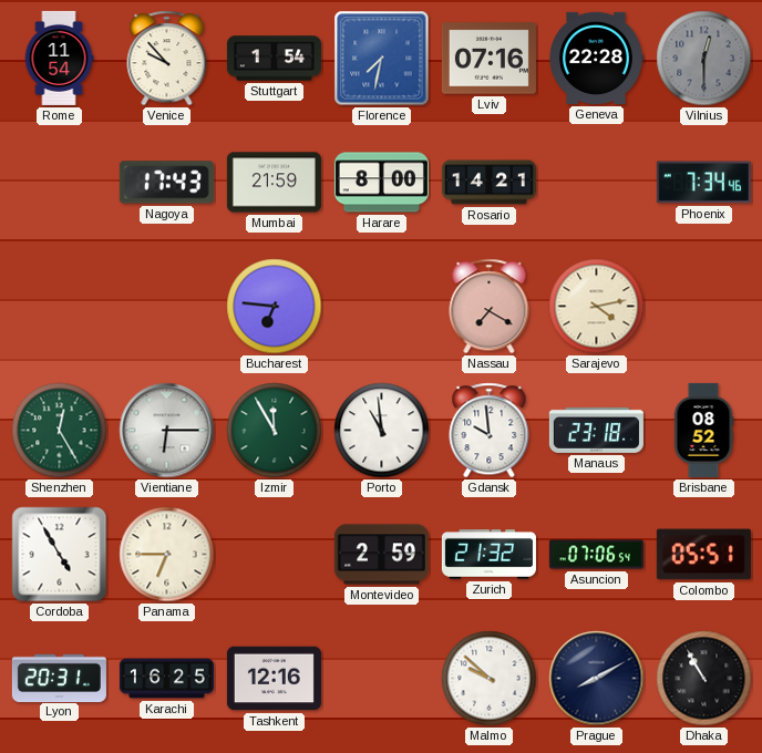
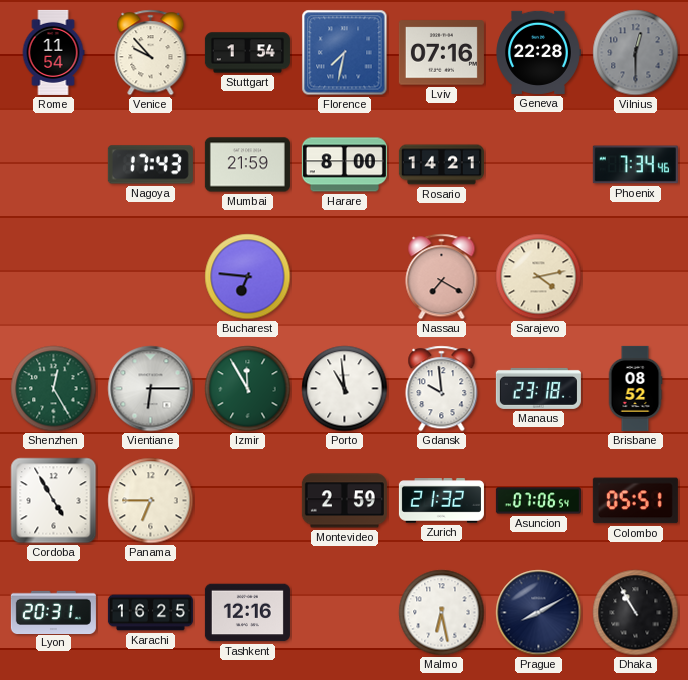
Malmo: 9:52 -> 6:28 (442, 613)
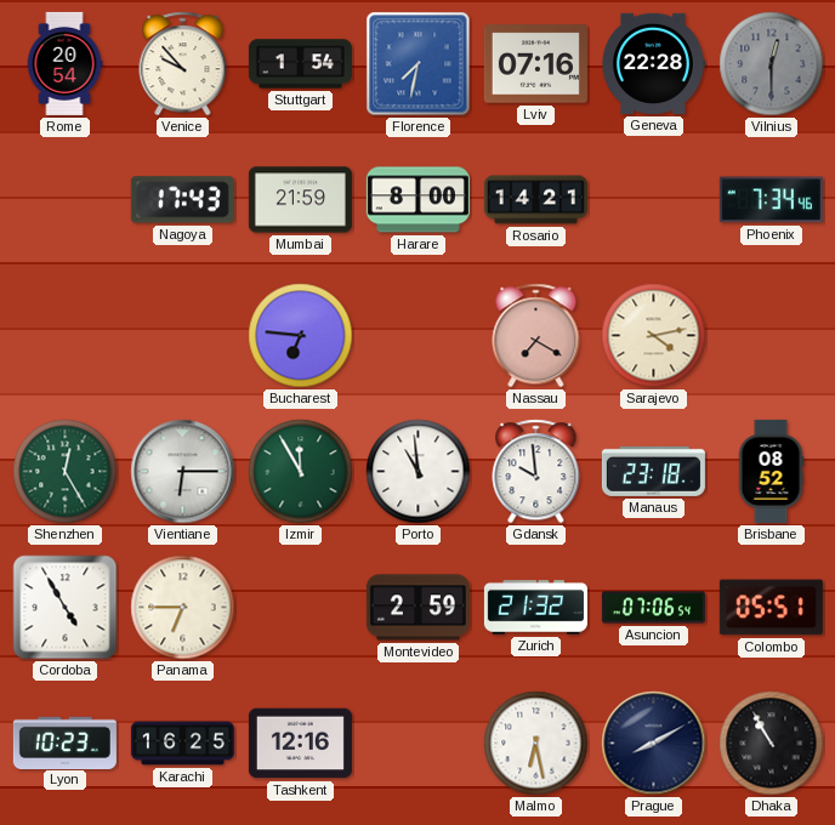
Rome: 11:54 -> 20:54 (64, 63)
Lyon: 20:31 -> 10:23 (64, 742)
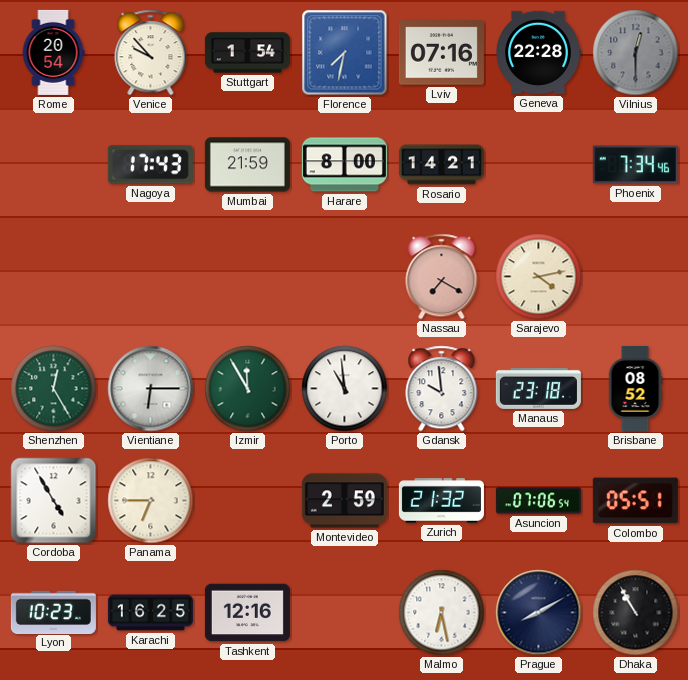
Bucharest: 6:46 -> none (301, 336)
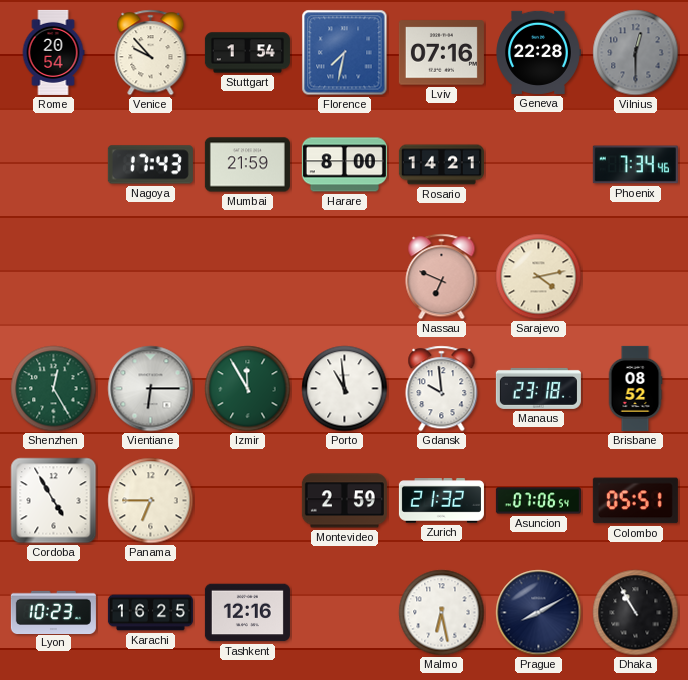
Nassau: 7:20 -> 6:49 (442, 277)
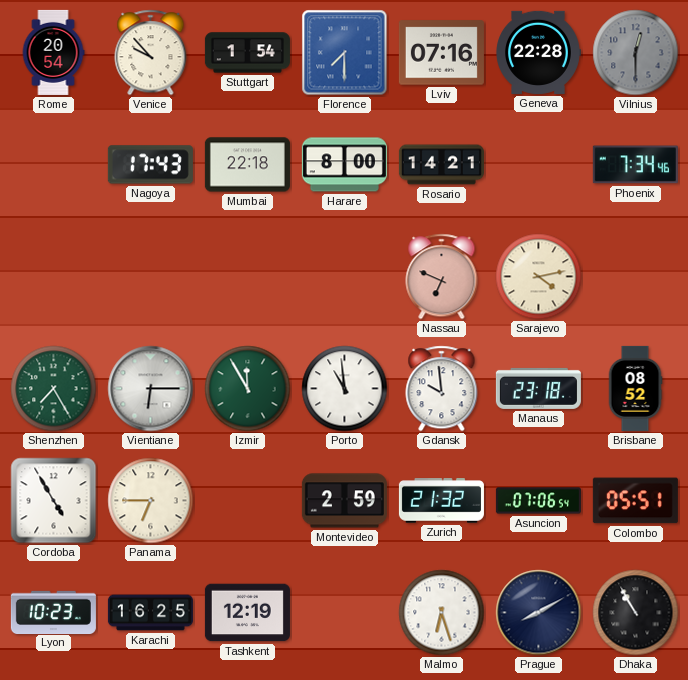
Florence: 7:32 -> 7:30 (345, 53)
Mumbai: 21:59 -> 22:18 (247, 165)
Shenzhen: 12:25 -> 7:25 (54, 389)
Tashkent: 12:16 -> 12:19 (247, 613)
Malmo: 6:28 -> 6:27 (442, 613)
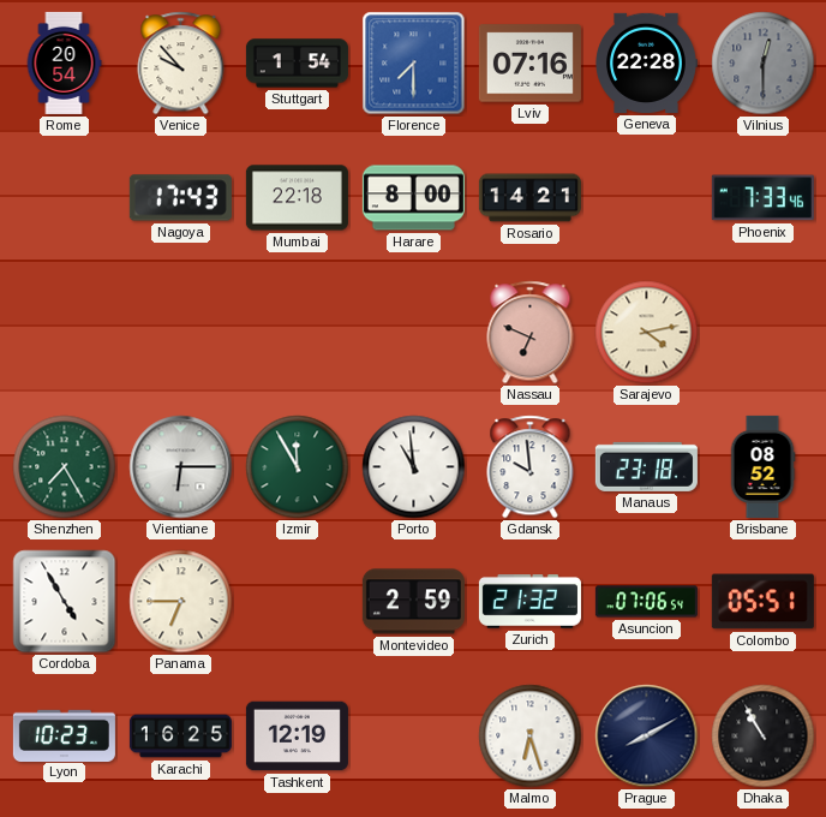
Phoenix: 7:34 -> 7:33 (762, 198)
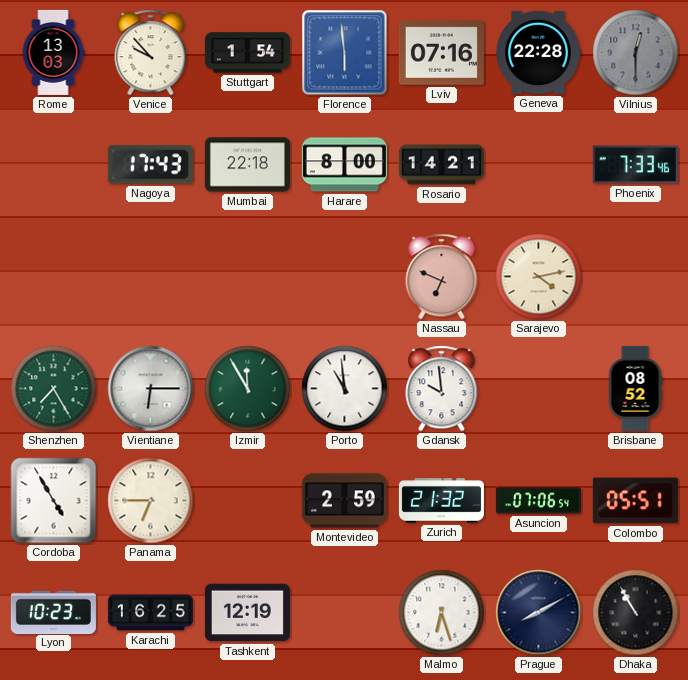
Rome: 20:54 -> 13:03 (53, 52)
Florence: 7:30 -> 5:59 (345, 53)
Manaus: 23:18 -> none (646, 466)
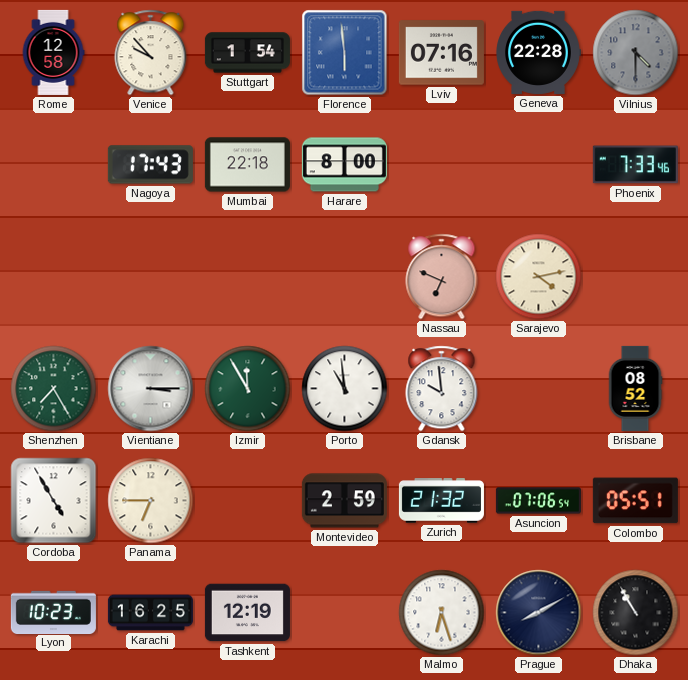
Rome: 13:03 -> 12:58 (53, 52)
Vilnius: 12:30 -> 4:30 (636, 53)
Rosario: 14:21 -> none (441, 165)
Vientiane: 6:15 -> 3:15 (151, 389)
